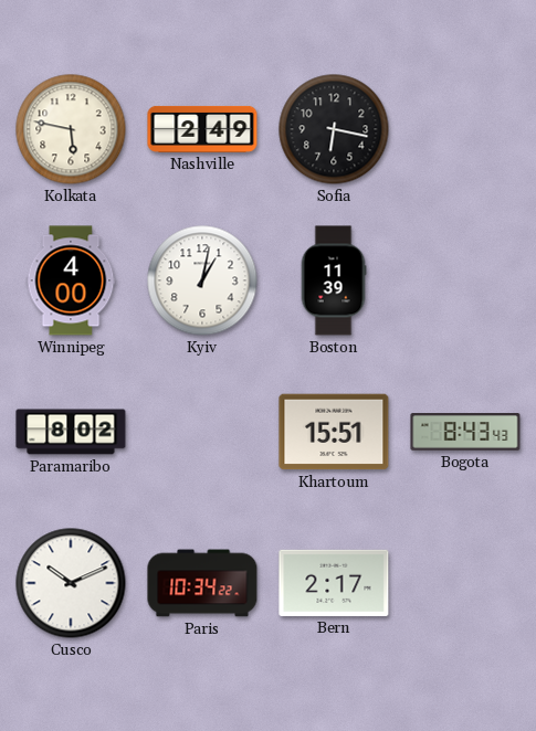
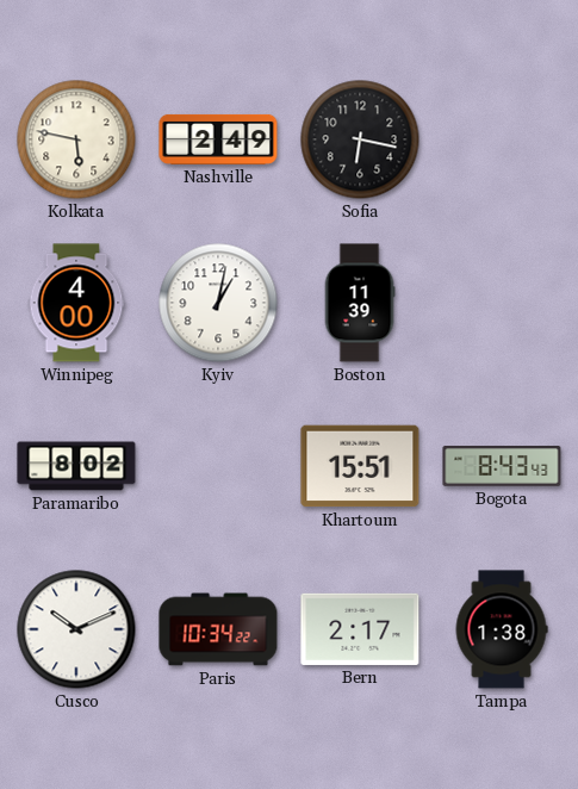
Tampa: none -> 1:38 (502, 629)
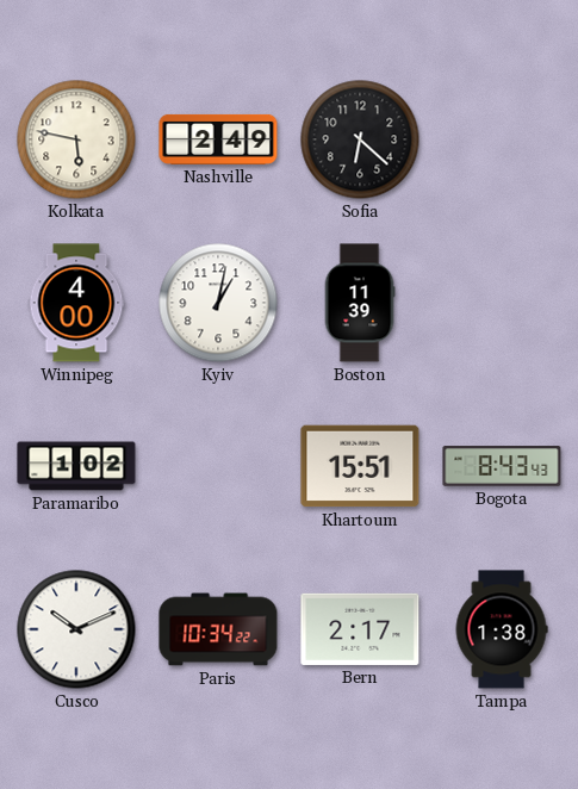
Sofia: 6:17 -> 6:22 (360, 139)
Paramaribo: 8:02 -> 1:02 (76, 466)
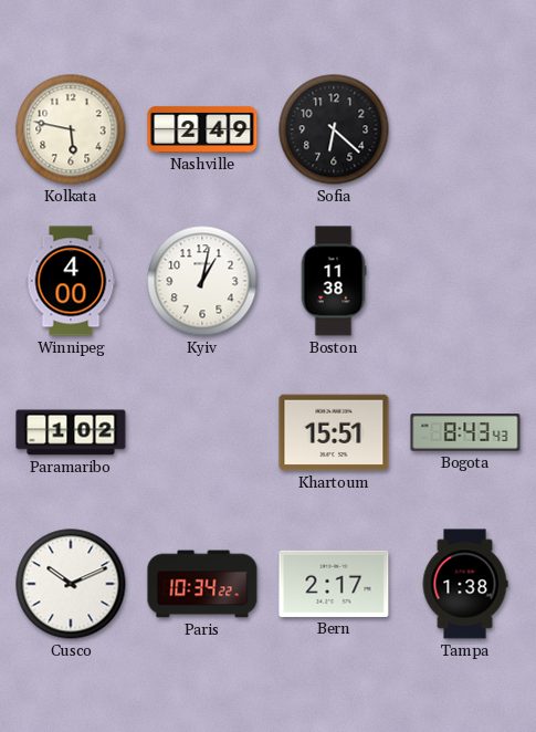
Boston: 11:39 -> 11:38 (334, 281)
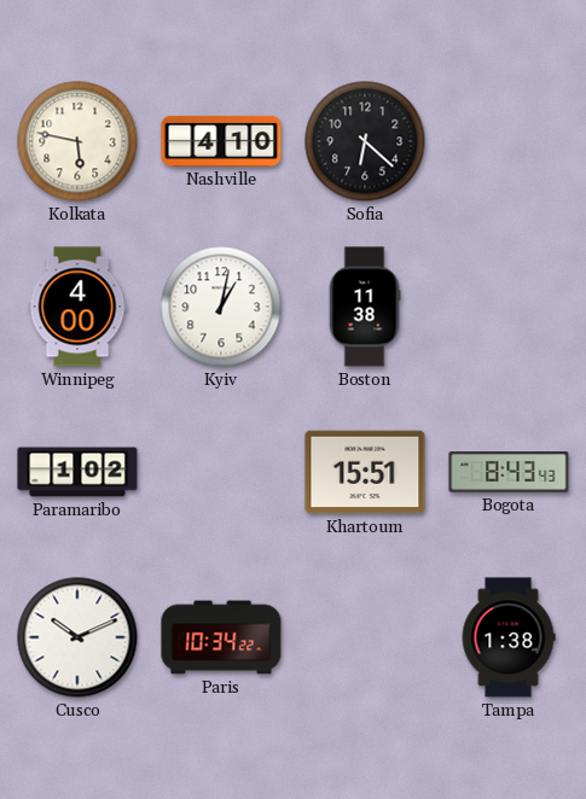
Nashville: 2:49 -> 4:10 (221, 141)
Bern: 2:17 -> none (334, 584)
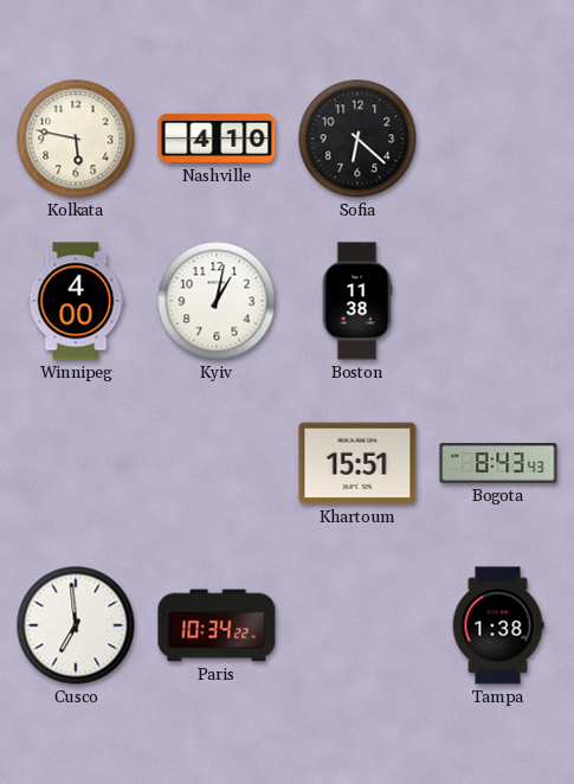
Paramaribo: 1:02 -> none (77, 472)
Cusco: 10:11 -> 6:59 (76, 625)
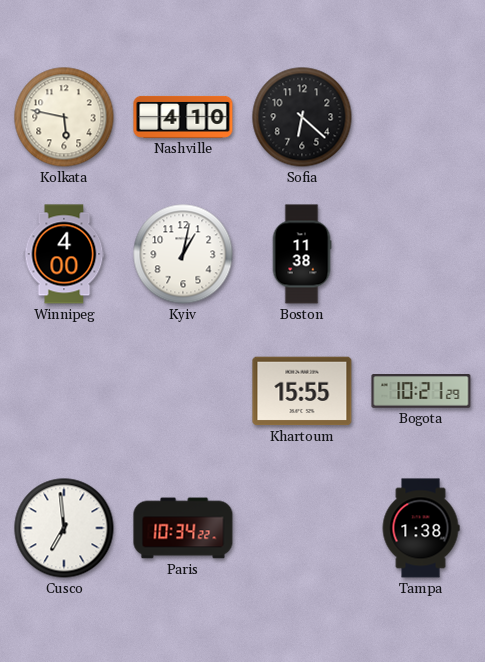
Khartoum: 15:51 -> 15:55 (302, 391)
Bogota: 8:43 -> 10:21 (421, 391)
